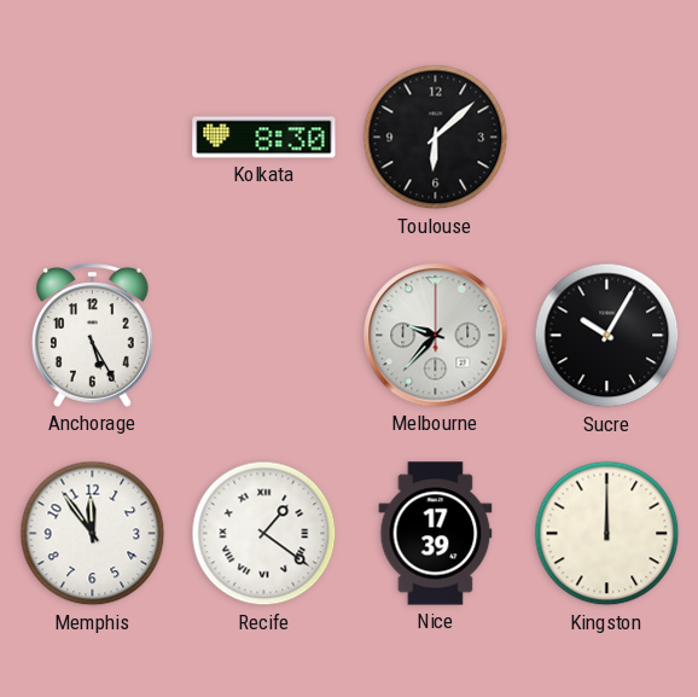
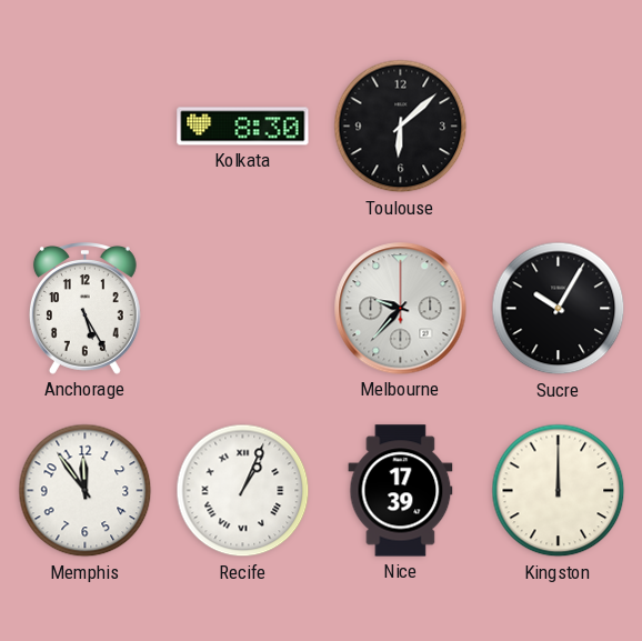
Recife: 1:21 -> 1:04 (243, 491)
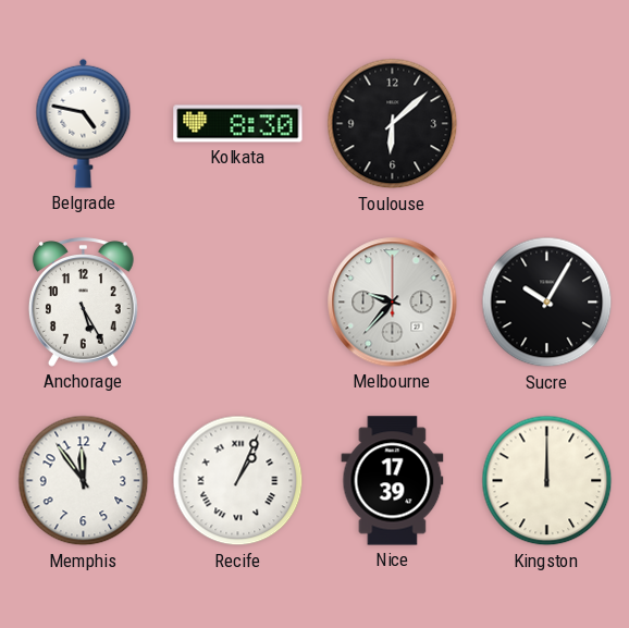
Belgrade: none -> 4:47 (84, 123)
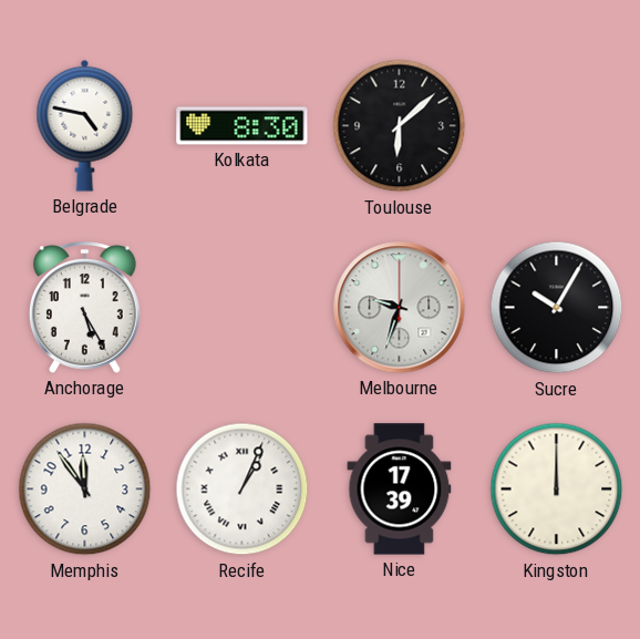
Melbourne: 9:37 -> 9:33 (400, 308)
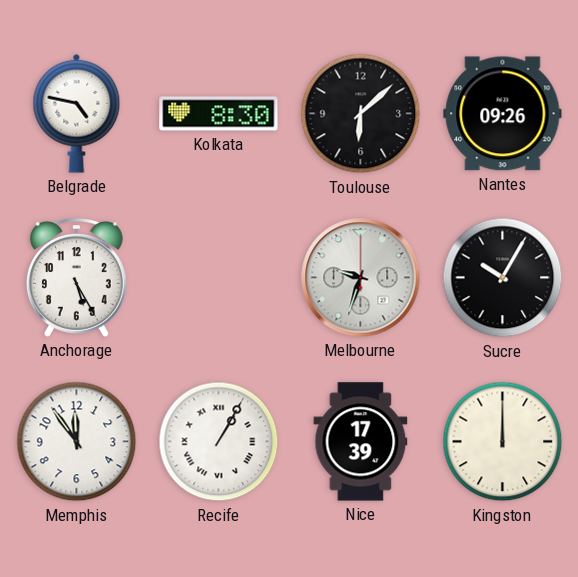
Nantes: none -> 09:26 (503, 114)
Recife: 1:04 -> 1:05 (219, 442)
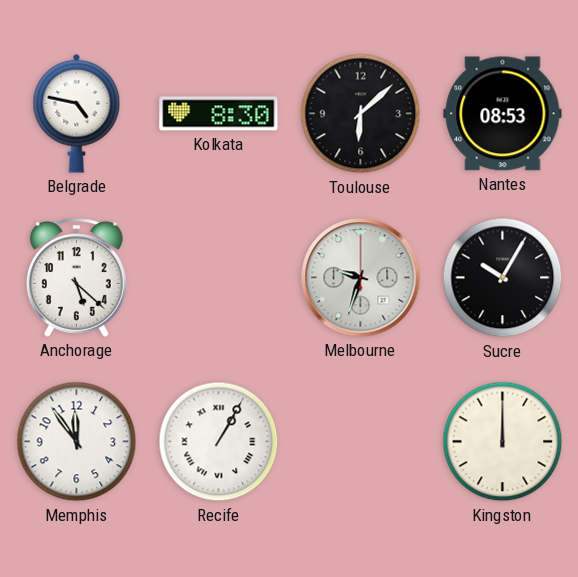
Nantes: 09:26 -> 08:53 (503, 114)
Anchorage: 5:25 -> 5:22 (76, 278)
Nice: 17:39 -> none (361, 442)
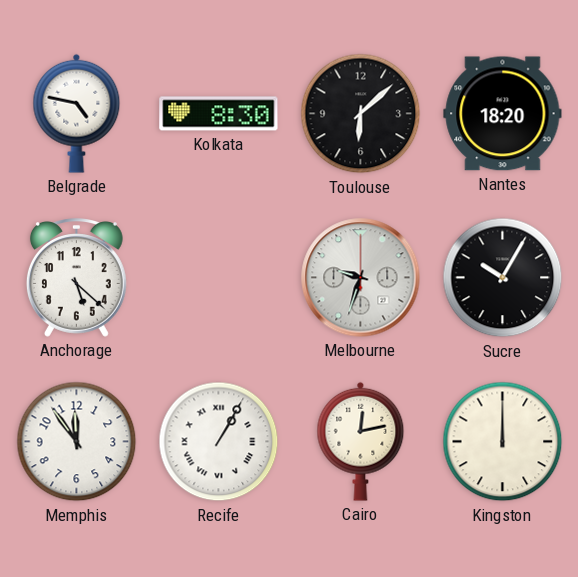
Nantes: 08:53 -> 18:20 (503, 114)
Cairo: none -> 12:13 (361, 441)
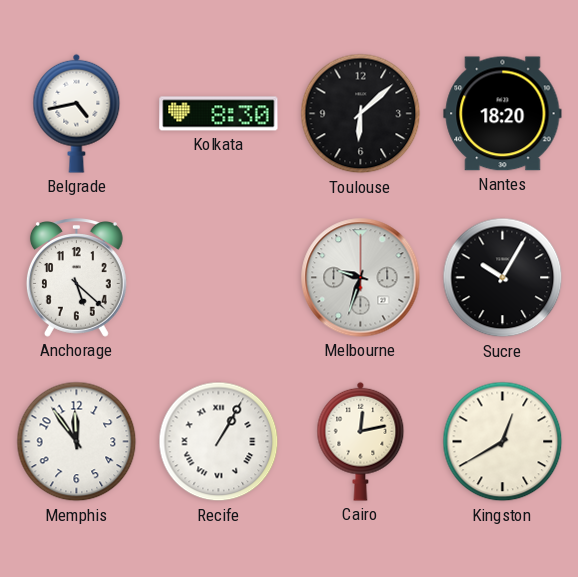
Belgrade: 4:47 -> 4:43 (77, 113)
Kingston: 12:00 -> 12:40 (503, 442)
